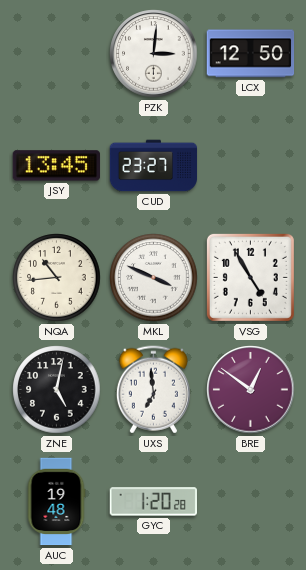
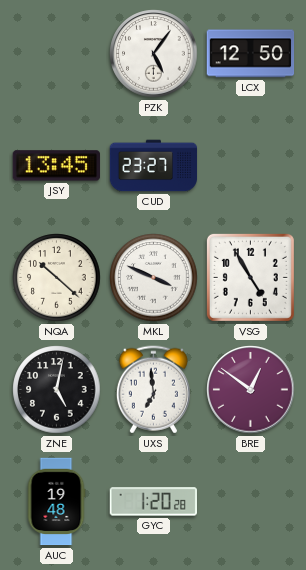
PZK: 3:01 -> 5:06 (154, 54)
NQA: 10:44 -> 10:22 (57, 278)
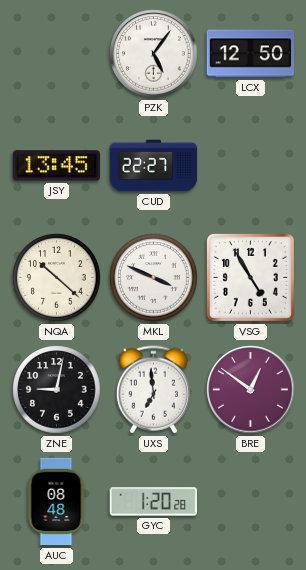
CUD: 23:27 -> 22:27 (154, 166)
ZNE: 5:02 -> 9:02 (57, 390)
AUC: 19:48 -> 08:48 (56, 502)
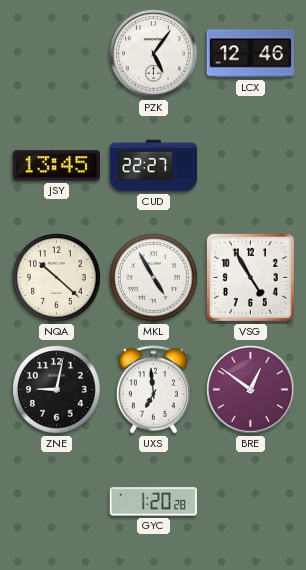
LCX: 12:50 -> 12:46 (251, 54)
MKL: 3:49 -> 4:55 (154, 278)
AUC: 08:48 -> none (56, 502)
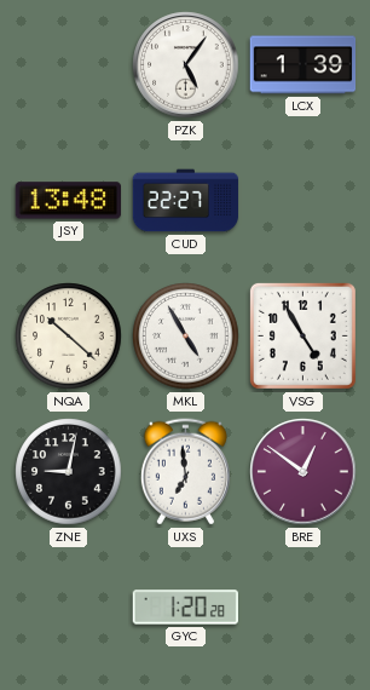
LCX: 12:46 -> 1:39 (303, 65)
JSY: 13:45 -> 13:48 (69, 201)
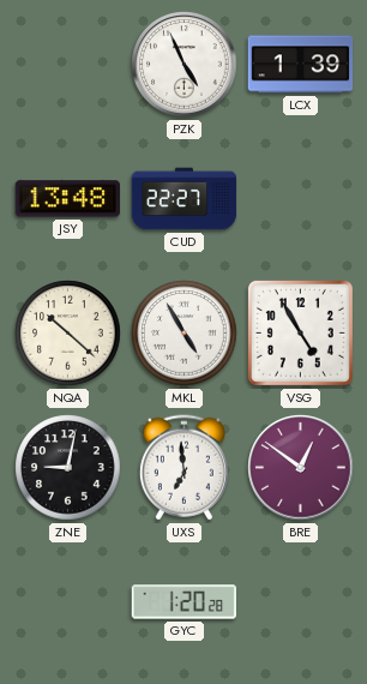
PZK: 5:06 -> 4:56 (185, 65)
